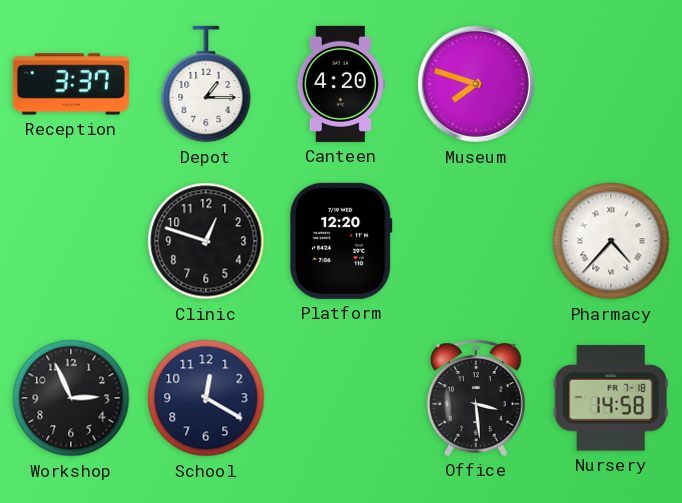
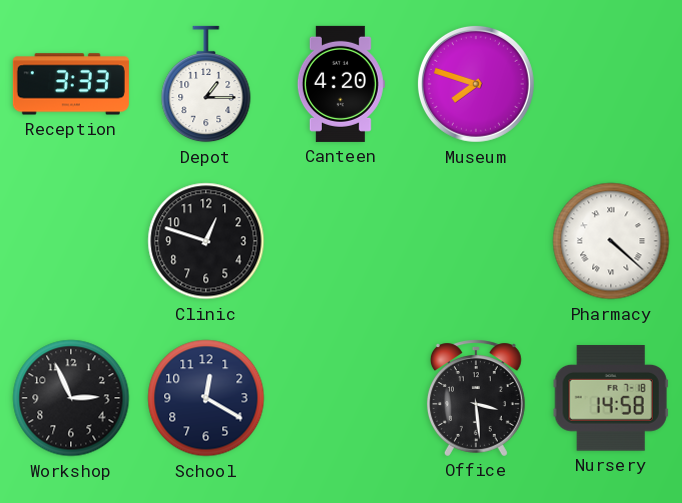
Reception: 3:37 -> 3:33 (71, 84)
Platform: 12:20 -> none (341, 241)
Pharmacy: 4:37 -> 4:22 (611, 241)
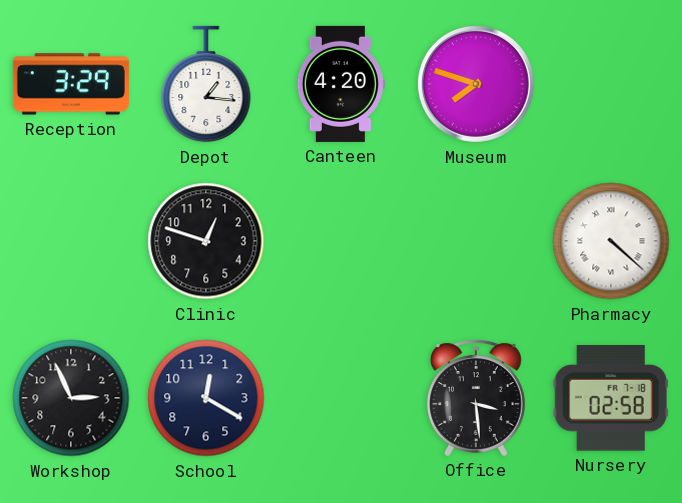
Reception: 3:33 -> 3:29 (71, 84)
Depot: 1:15 -> 1:16 (206, 84)
Nursery: 14:58 -> 02:58 (611, 398)
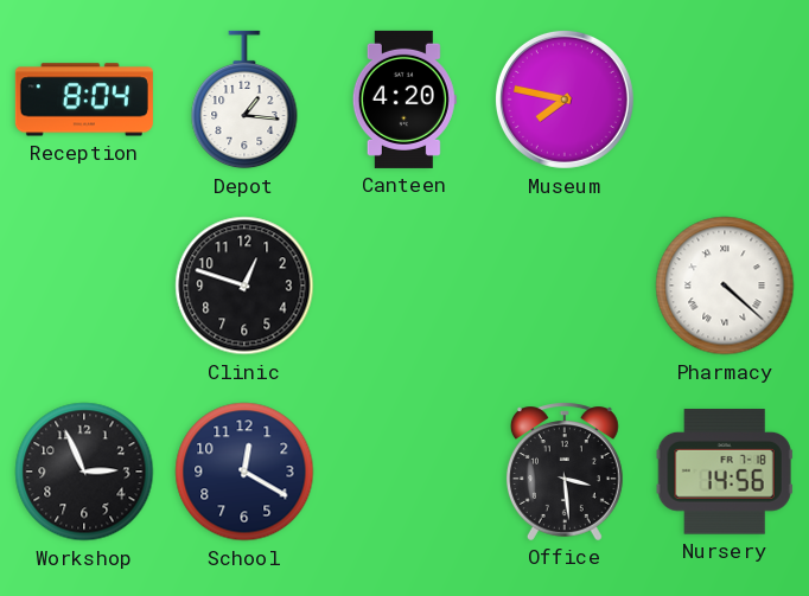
Reception: 3:29 -> 8:04 (84, 100)
Museum: 7:48 -> 7:47 (565, 100)
Nursery: 02:58 -> 14:56 (725, 472)
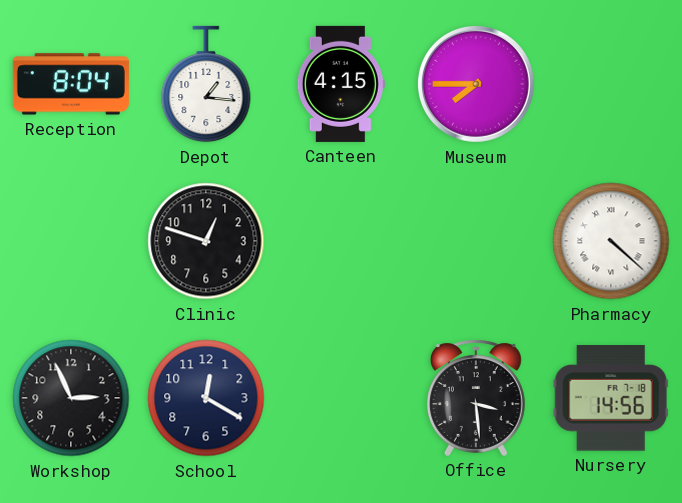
Canteen: 4:20 -> 4:15 (341, 84)
Museum: 7:47 -> 7:45 (476, 84)
